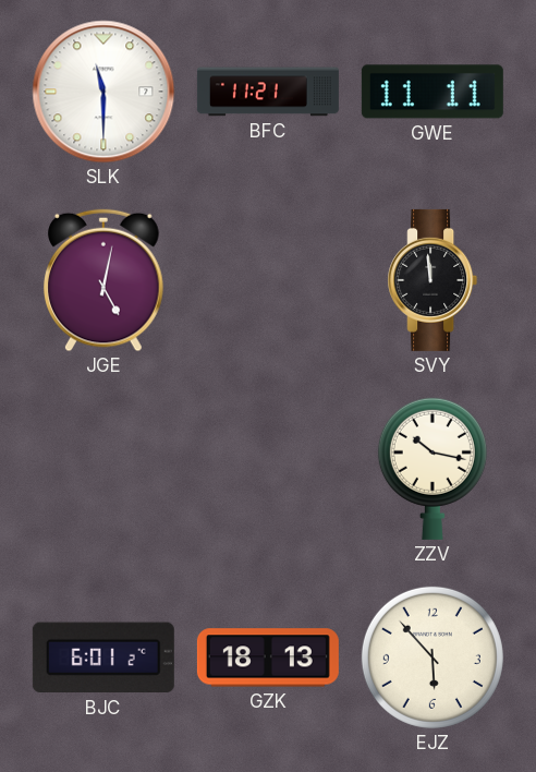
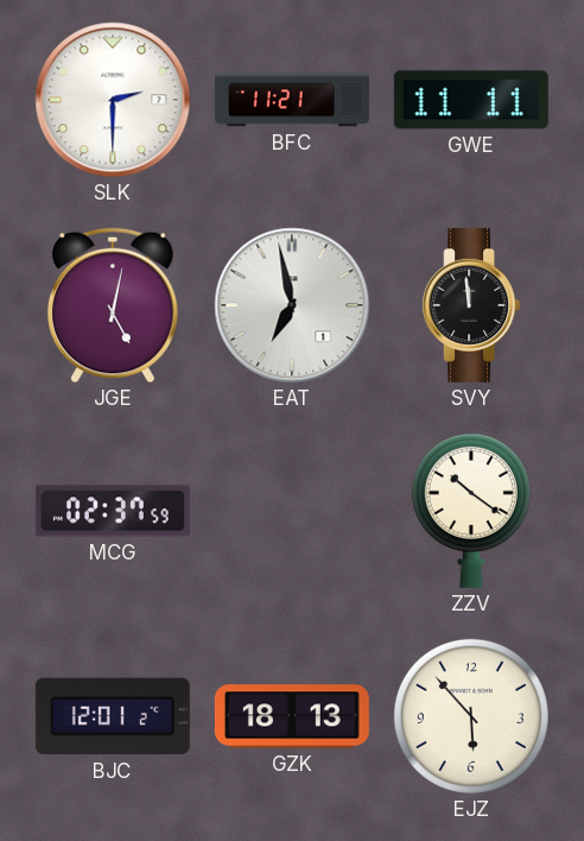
SLK: 11:30 -> 2:30 (113, 100)
EAT: none -> 6:58 (292, 305)
MCG: none -> 02:37 (113, 511)
ZZV: 10:17 -> 10:21 (471, 511)
BJC: 6:01 -> 12:01 (113, 716)
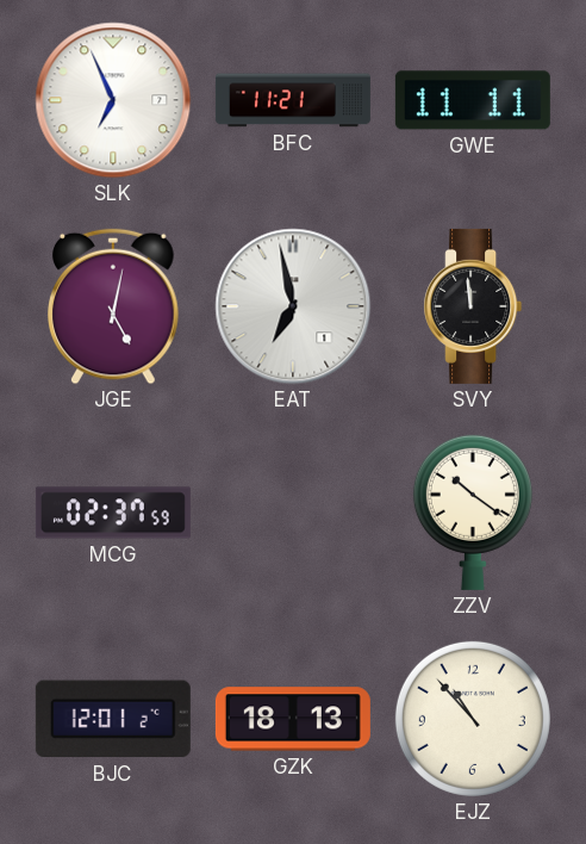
SLK: 2:30 -> 6:56 (113, 100)
EJZ: 5:53 -> 10:53 (473, 719)
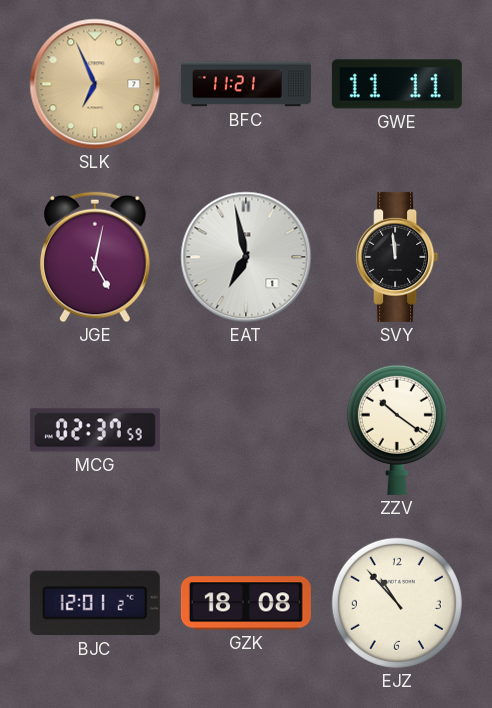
SLK dial: white -> champagne (95, 84)
GZK: 18:13 -> 18:08 (246, 603)
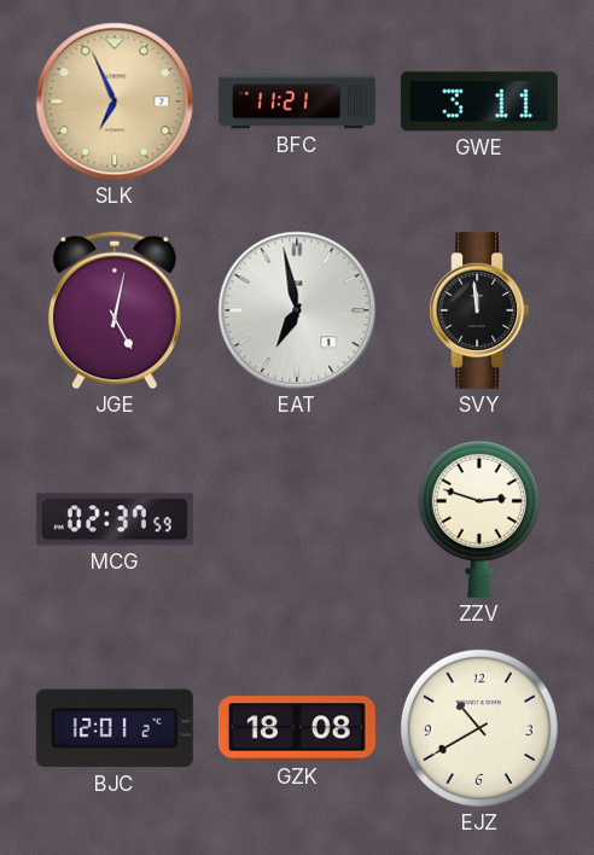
GWE: 11:11 -> 3:11 (479, 101)
ZZV: 10:21 -> 2:48 (479, 519)
EJZ: 10:53 -> 10:40 (479, 728)
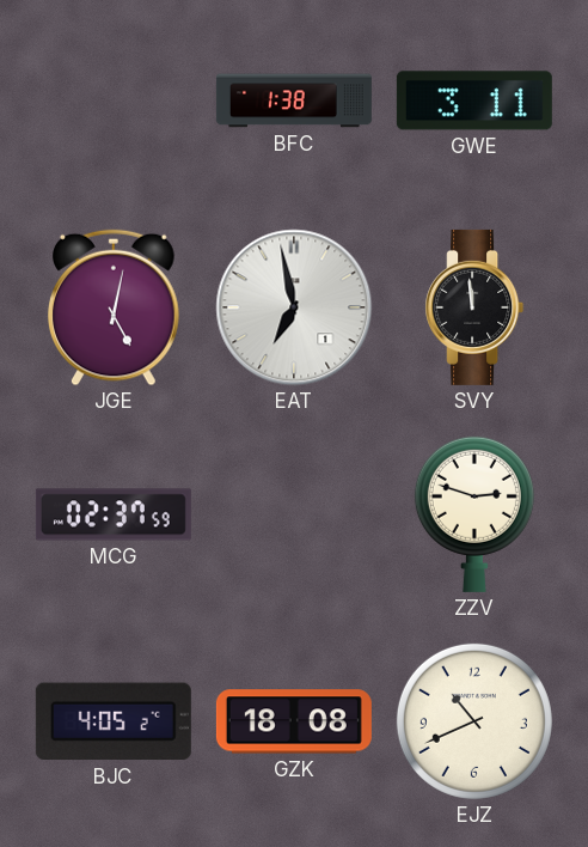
SLK: 6:56 -> none (115, 101)
BFC: 11:21 -> 1:38 (294, 100)
BJC: 12:01 -> 4:05 (114, 721)
EJZ: 10:40 -> 10:41 (474, 721)
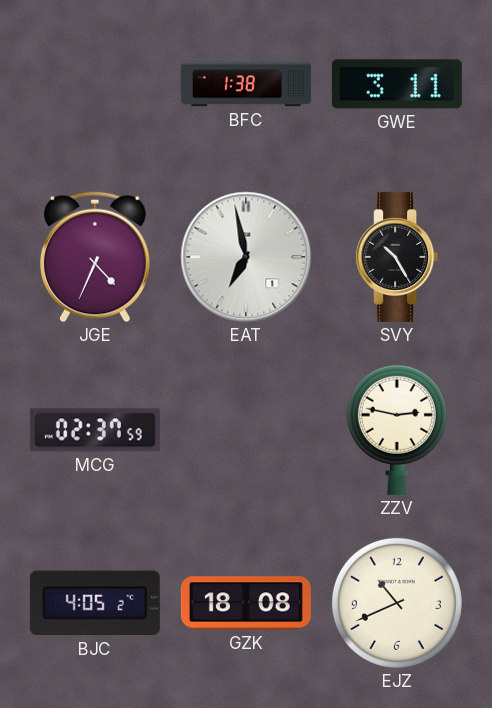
JGE: 5:02 -> 4:34 (96, 257)
SVY: 11:59 -> 10:25 (397, 257)
ZZV: 2:48 -> 2:47 (397, 430)
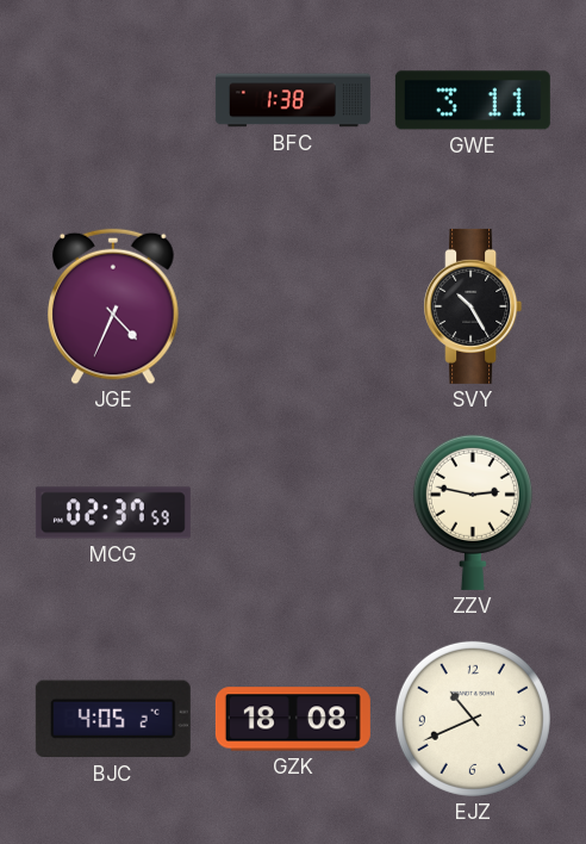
EAT: 6:58 -> none (246, 257)
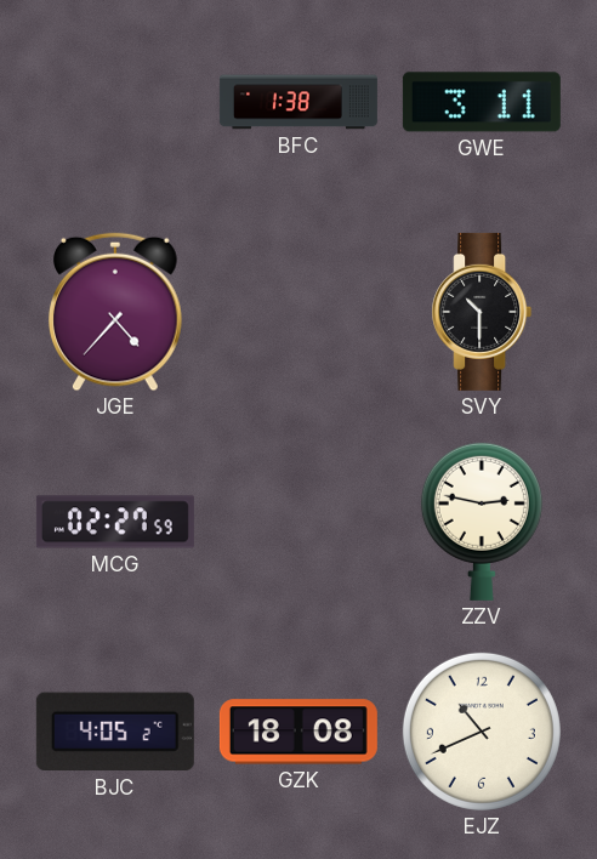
JGE: 4:34 -> 4:37 (116, 312)
SVY: 10:25 -> 10:30 (482, 312)
MCG: 02:37 -> 02:27 (115, 522)
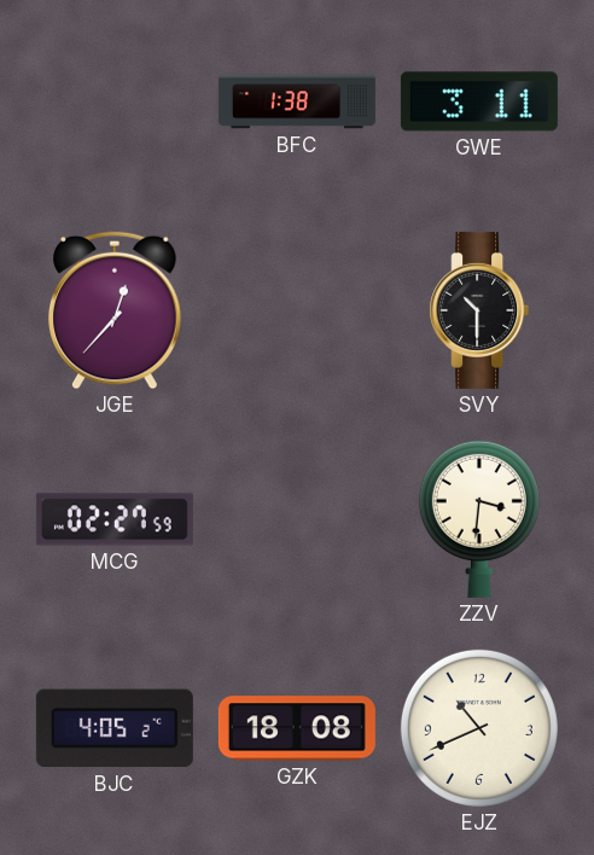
JGE: 4:37 -> 12:37 (116, 310)
ZZV: 2:47 -> 3:31 (479, 519)
